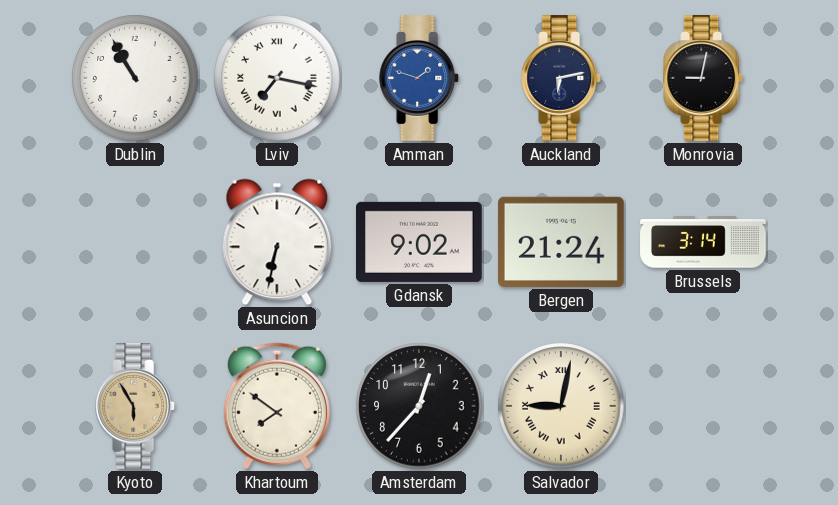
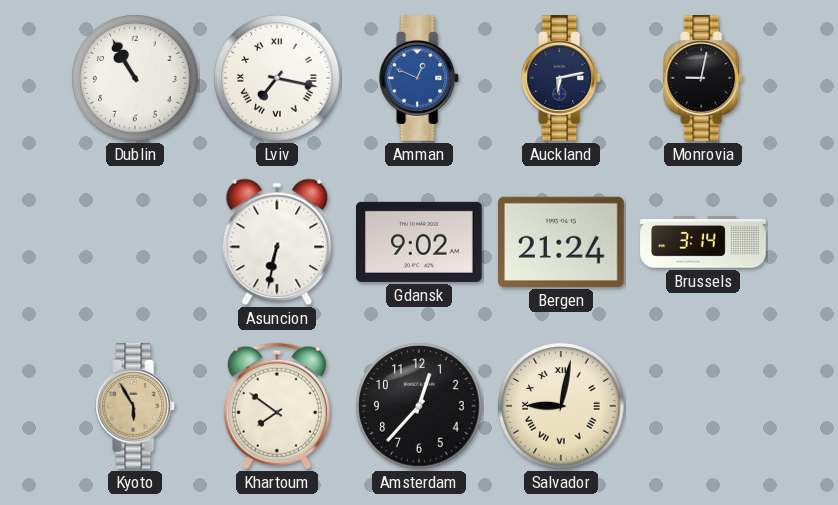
Amman: 1:48 -> 12:49 (420, 78)
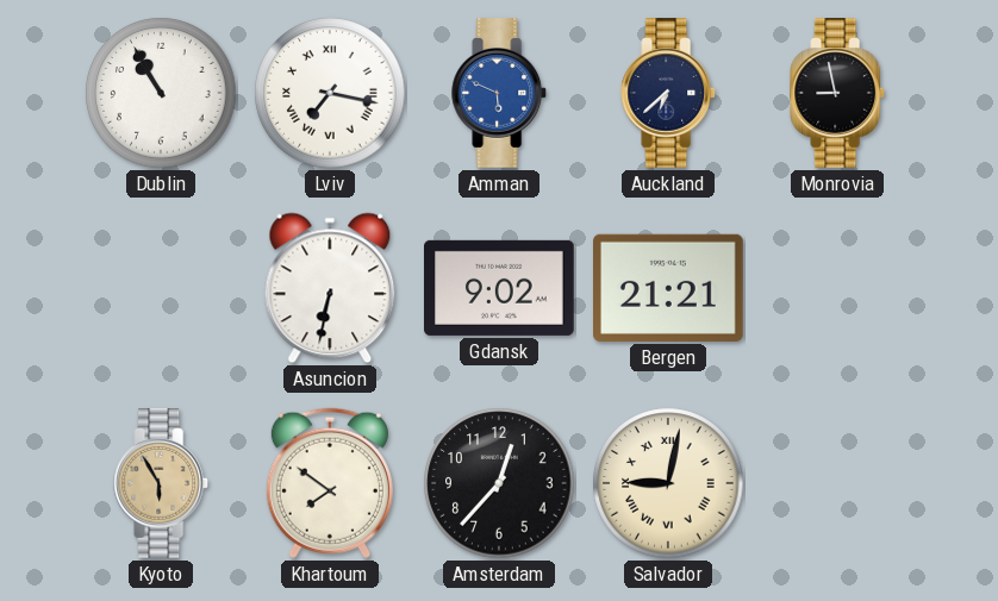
Amman: 12:49 -> 5:49 (500, 93)
Auckland: 6:13 -> 6:38 (669, 93)
Monrovia: 9:02 -> 8:58 (838, 93)
Bergen: 21:24 -> 21:21 (669, 288)
Brussels: 3:14 -> none (703, 242)
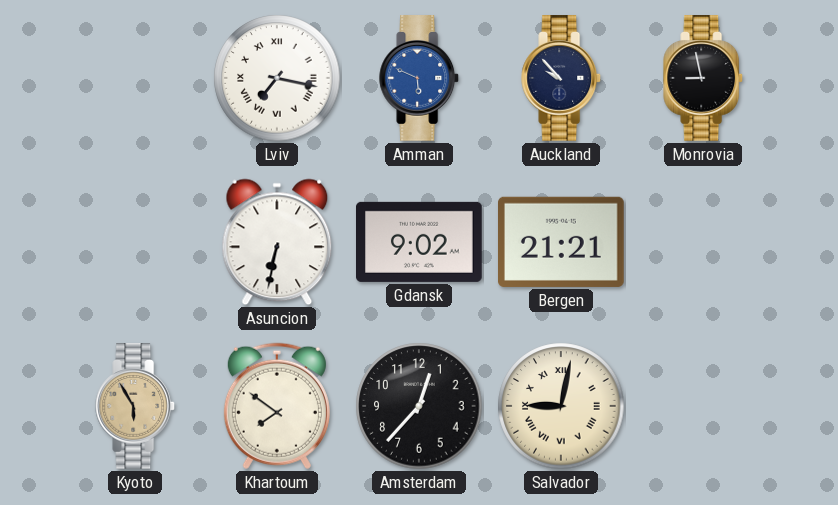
Dublin: 10:55 -> none (161, 93)
Auckland: 6:38 -> 9:53 (562, 78)
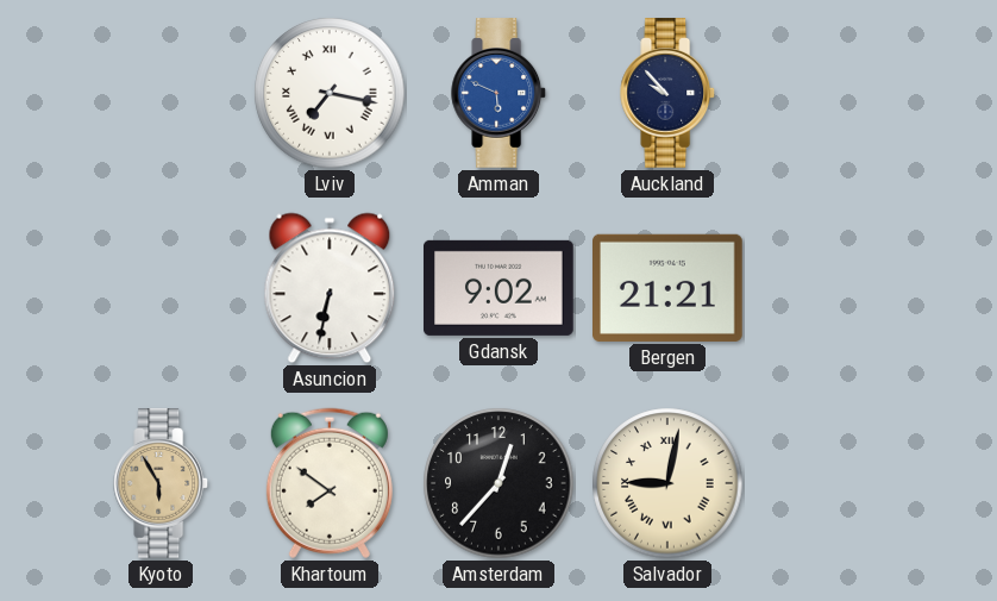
Monrovia: 8:58 -> none (704, 78)
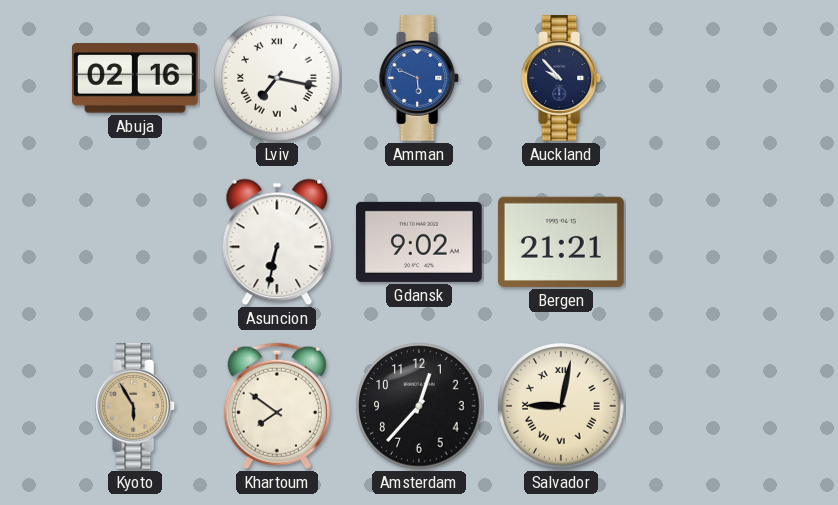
Abuja: none -> 02:16 (136, 78)
